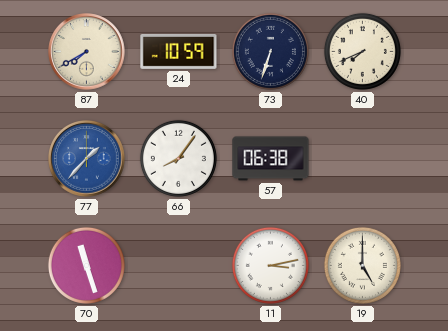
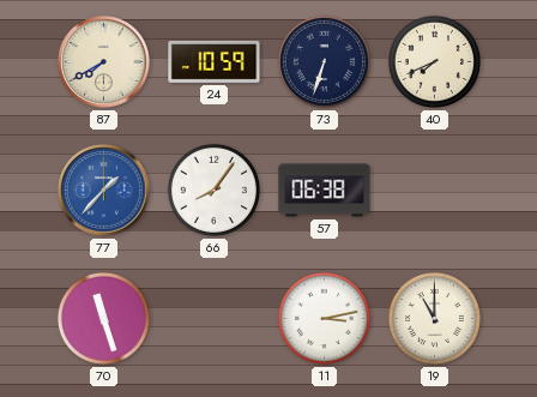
19: 5:00 -> 11:00 (434, 318)
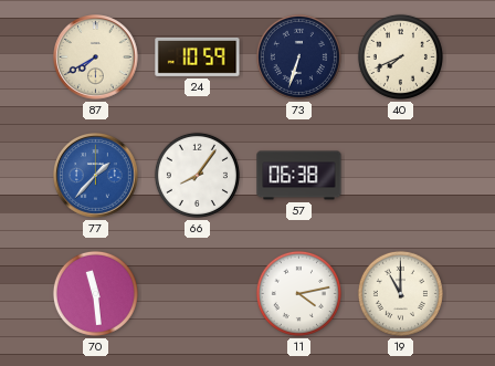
70: 11:27 -> 11:29 (95, 293)
11: 3:13 -> 4:13 (298, 293)
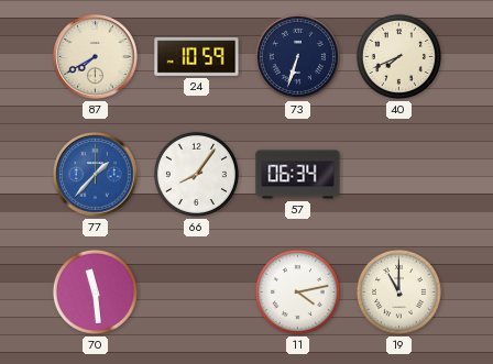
57: 06:38 -> 06:34 (298, 175)
